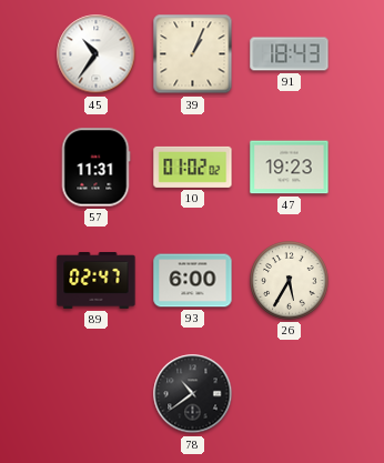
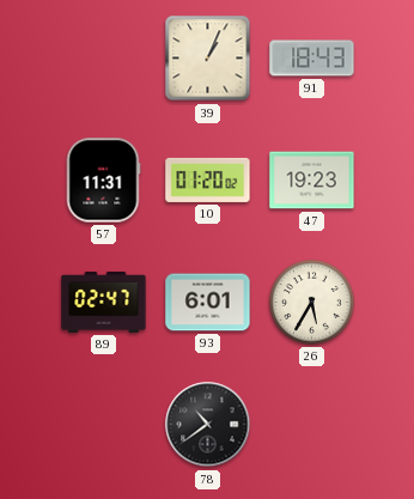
45: 10:36 -> none (97, 54)
10: 01:02 -> 01:20 (208, 179)
93: 6:00 -> 6:01 (208, 303)
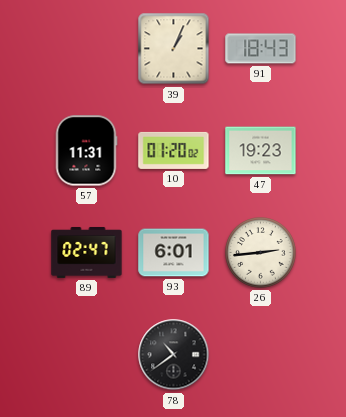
26: 5:35 -> 2:44 (261, 253)
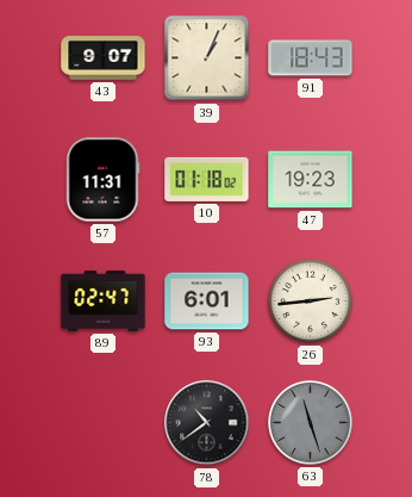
43: none -> 9:07 (104, 58)
10: 01:20 -> 01:18 (207, 179)
63: none -> 11:27 (311, 423)
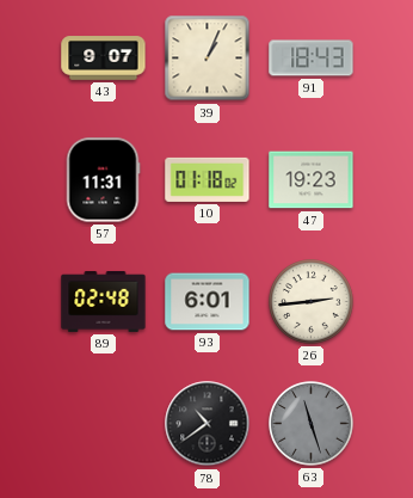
89: 02:47 -> 02:48 (104, 301)
